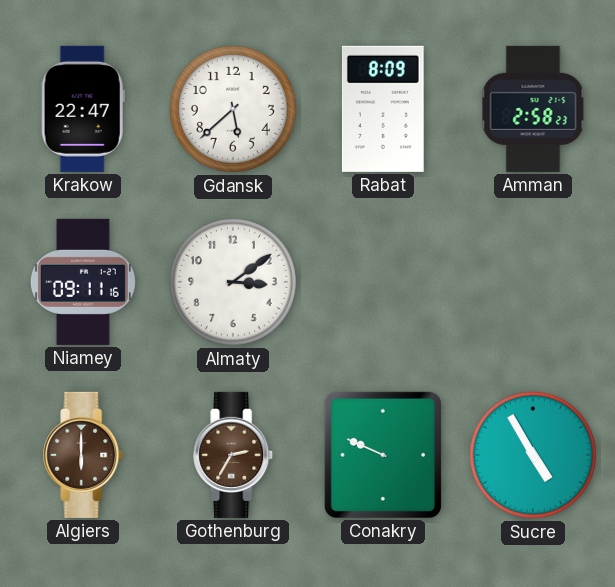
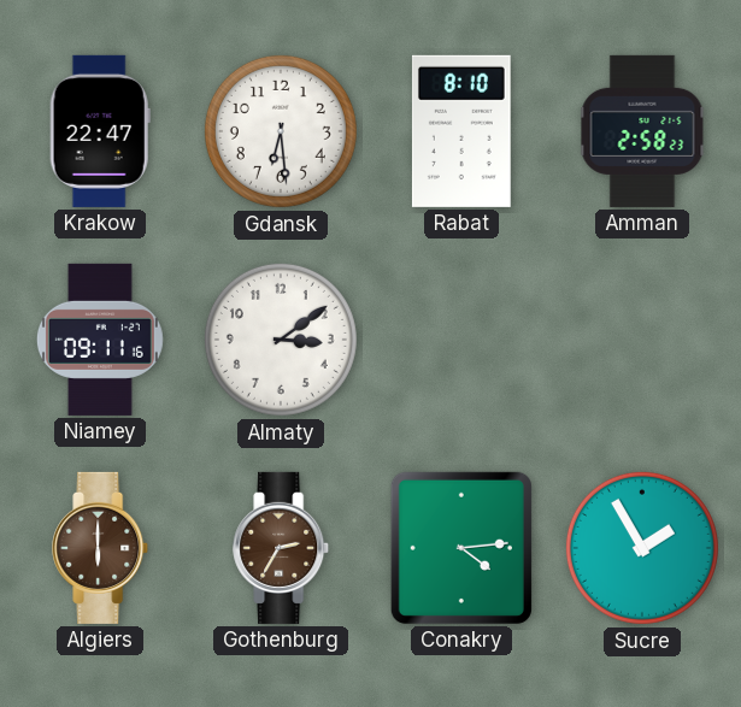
Gdansk: 5:38 -> 6:29 (281, 131)
Rabat: 8:09 -> 8:10 (461, 131)
Conakry: 9:49 -> 4:14 (461, 548)
Sucre: 4:55 -> 1:55 (642, 548)
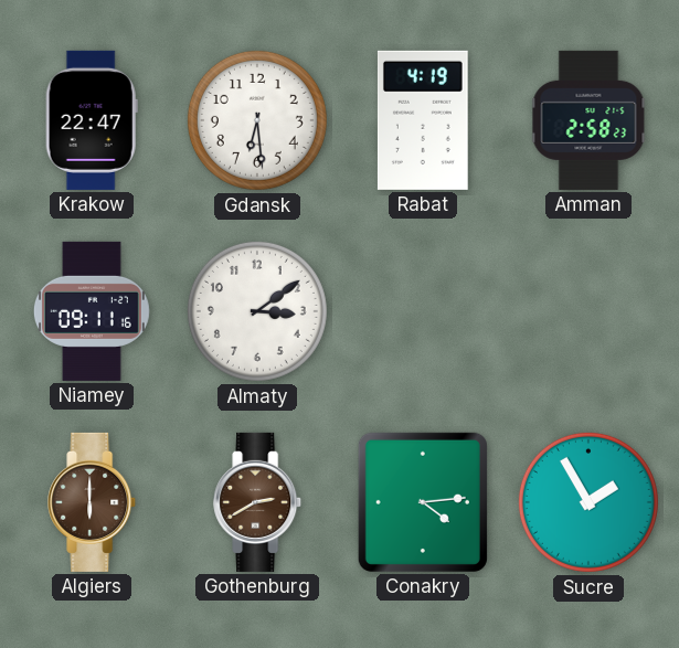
Rabat: 8:10 -> 4:19 (423, 120)
Gothenburg: 2:35 -> 2:40 (258, 502)
